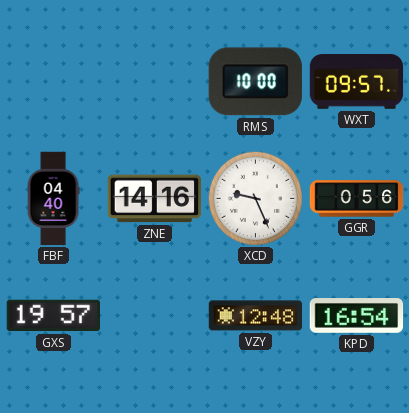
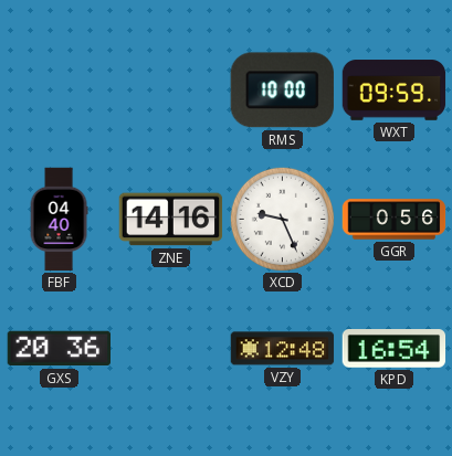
WXT: 09:57 -> 09:59 (395, 91)
GXS: 19:57 -> 20:36 (59, 349)
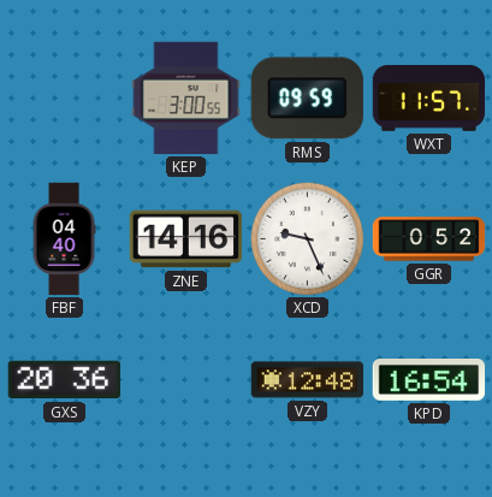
KEP: none -> 3:00 (186, 99)
RMS: 10:00 -> 09:59 (307, 99)
WXT: 09:59 -> 11:57 (429, 99)
GGR: 0:56 -> 0:52 (429, 239)
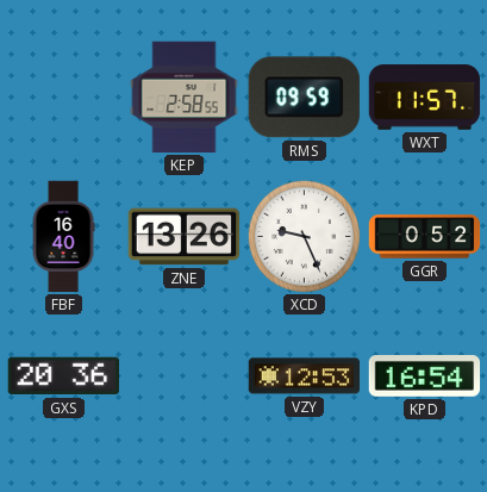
KEP: 3:00 -> 2:58 (185, 98)
FBF: 04:40 -> 16:40 (63, 237)
ZNE: 14:16 -> 13:26 (185, 237)
VZY: 12:48 -> 12:53 (305, 376)
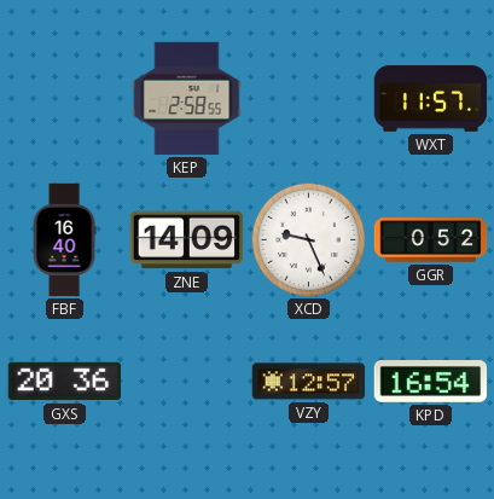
RMS: 09:59 -> none (304, 98)
ZNE: 13:26 -> 14:09 (187, 240)
VZY: 12:53 -> 12:57 (309, 382)
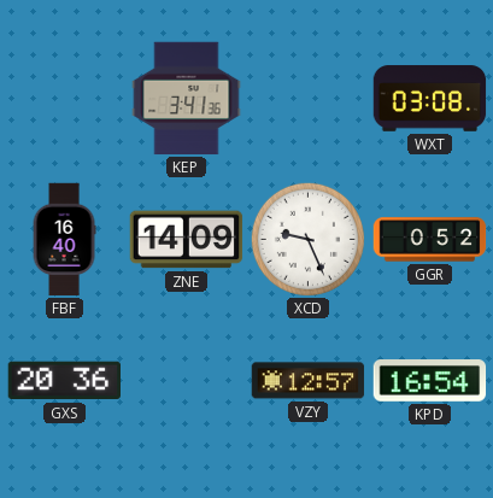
KEP: 2:58 -> 3:41 (187, 99)
WXT: 11:57 -> 03:08 (430, 99)
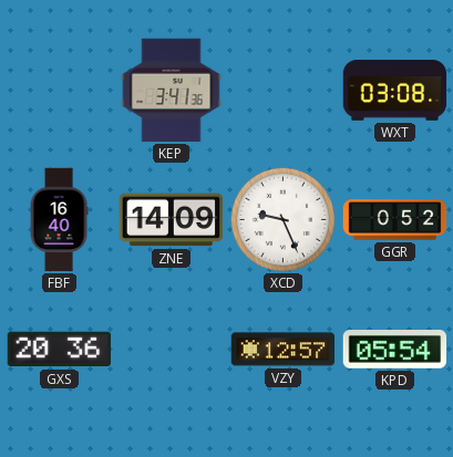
KPD: 16:54 -> 05:54 (395, 350)
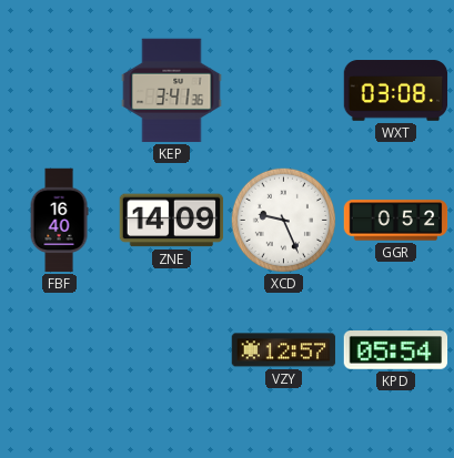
GXS: 20:36 -> none (59, 350)
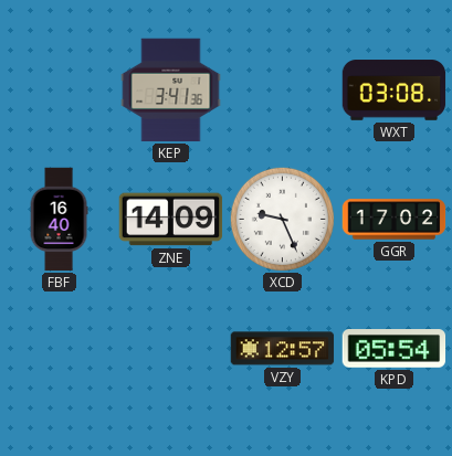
GGR: 0:52 -> 17:02 (395, 220)
